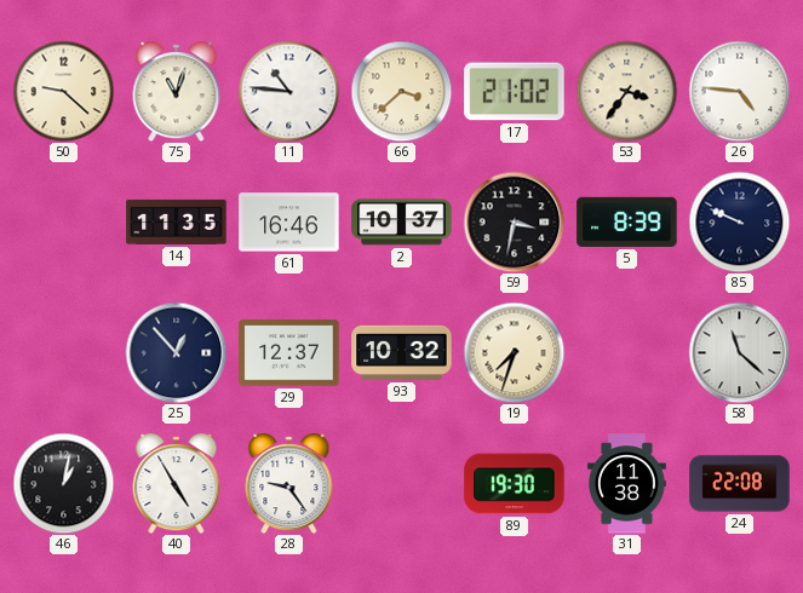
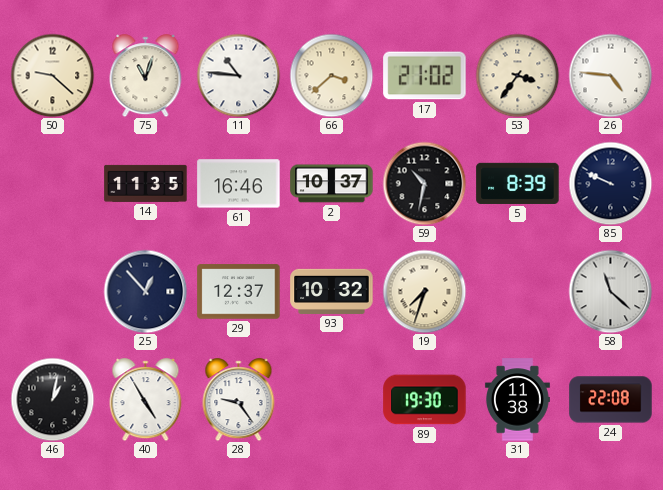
59: 3:32 -> 10:32 (424, 183)
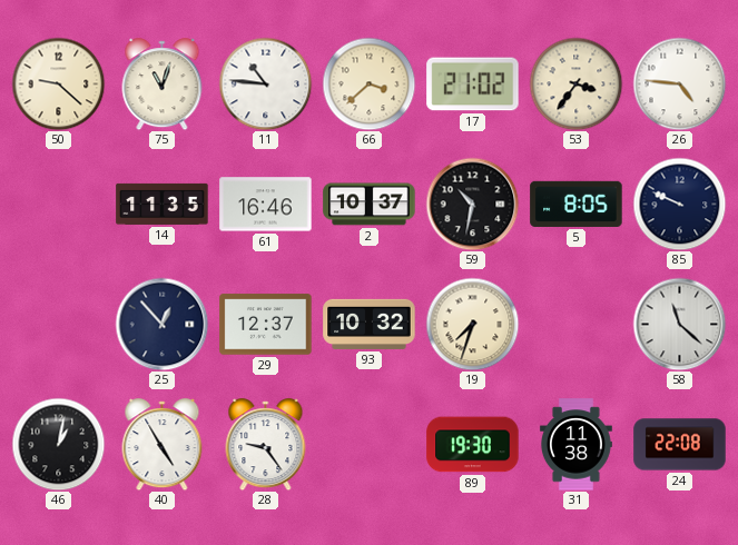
5: 8:39 -> 8:05 (577, 204)
